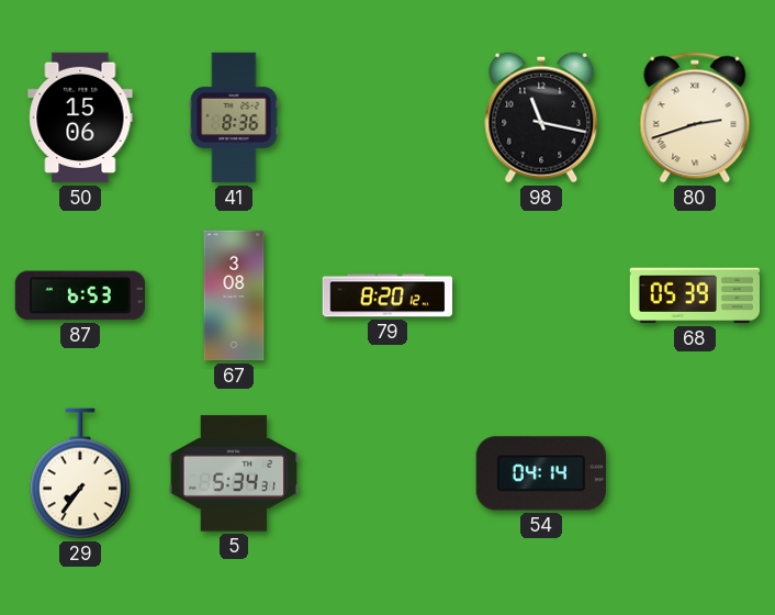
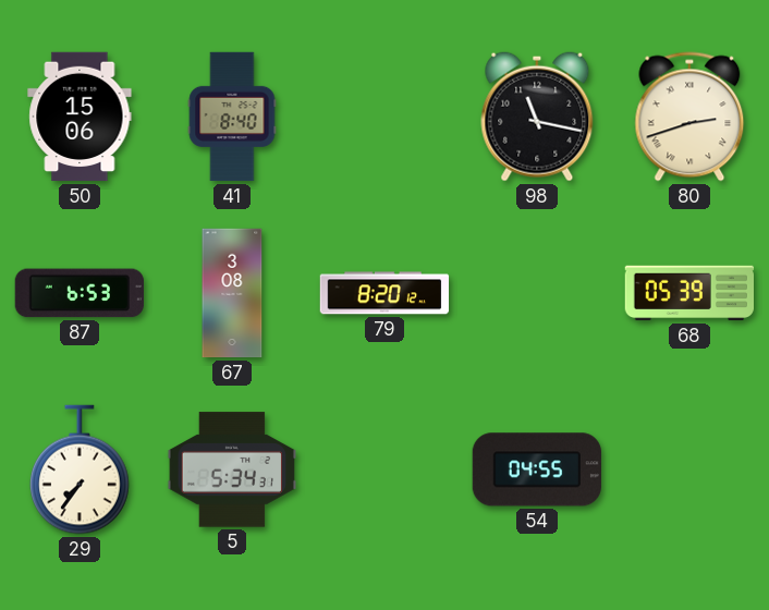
41: 8:36 -> 8:40 (232, 117)
54: 04:14 -> 04:55 (537, 469)
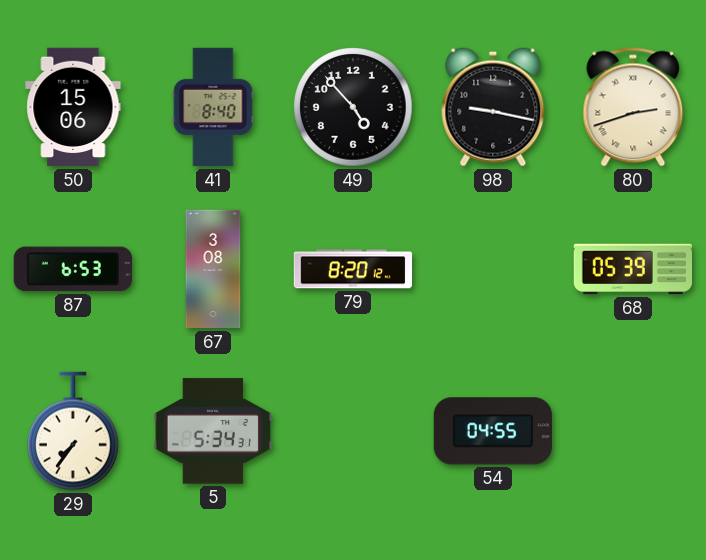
49: none -> 4:53 (353, 107)
98: 11:17 -> 9:17 (493, 107)
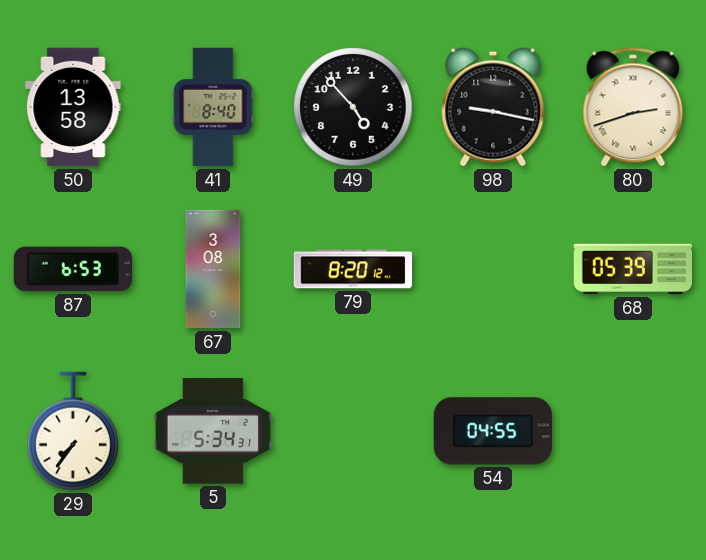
50: 15:06 -> 13:58 (73, 107)
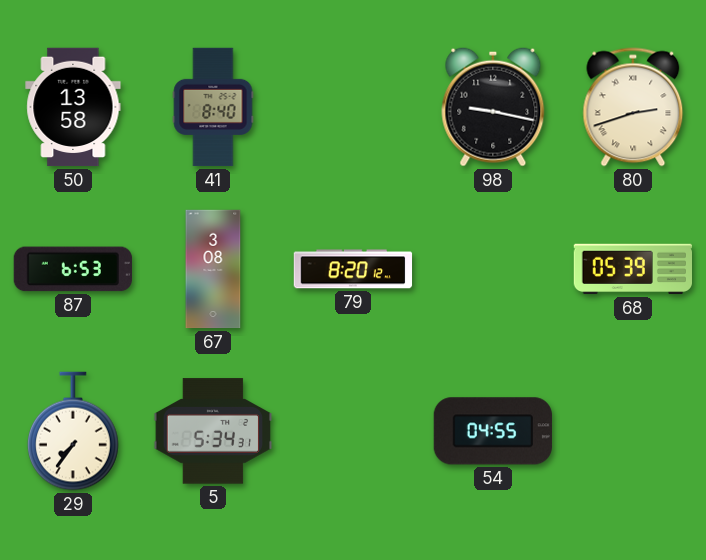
49: 4:53 -> none (353, 107)
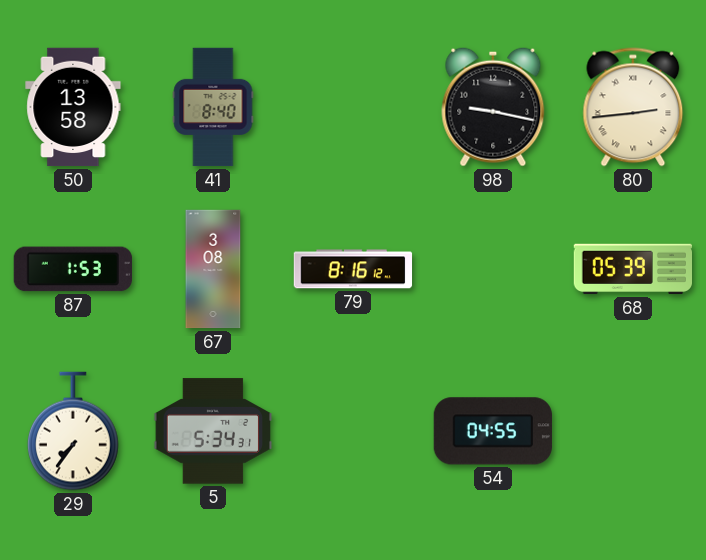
80: 2:42 -> 2:44 (633, 107)
87: 6:53 -> 1:53 (73, 269)
79: 8:20 -> 8:16 (353, 269)
